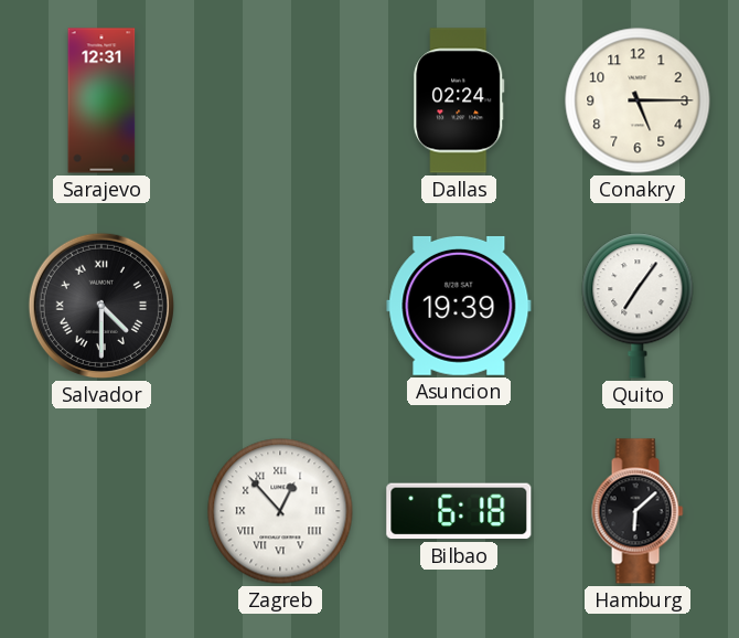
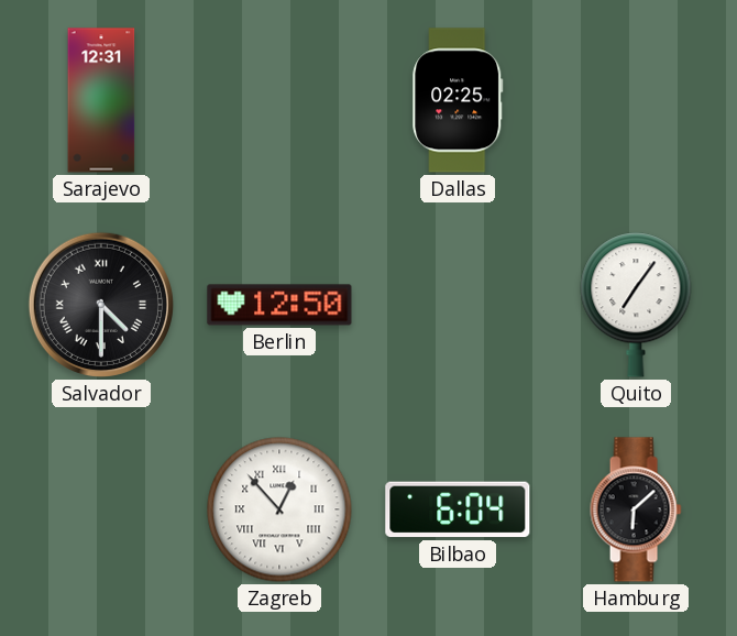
Dallas: 02:24 -> 02:25 (458, 100)
Conakry: 5:15 -> none (638, 100)
Berlin: none -> 12:50 (279, 305)
Asuncion: 19:39 -> none (459, 306)
Bilbao: 6:18 -> 6:04 (458, 509)
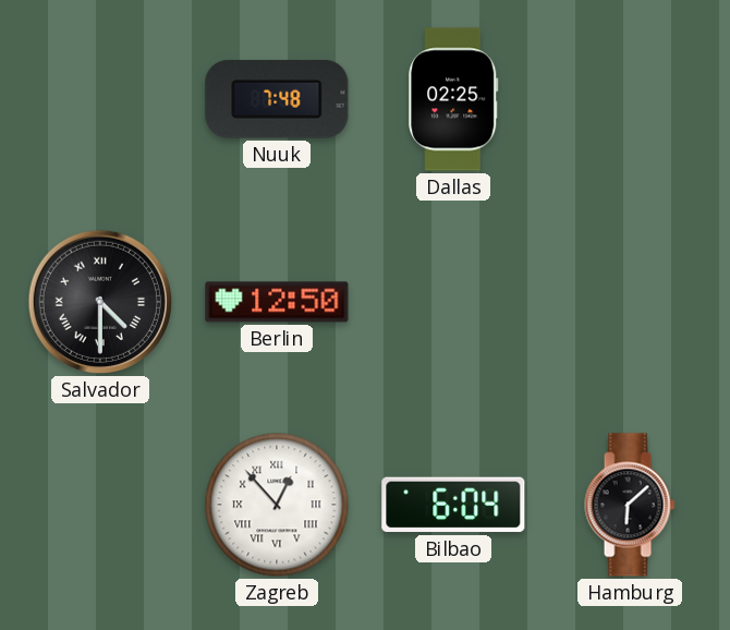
Sarajevo: 12:31 -> none (101, 100)
Nuuk: none -> 7:48 (277, 99)
Quito: 7:06 -> none (636, 305)
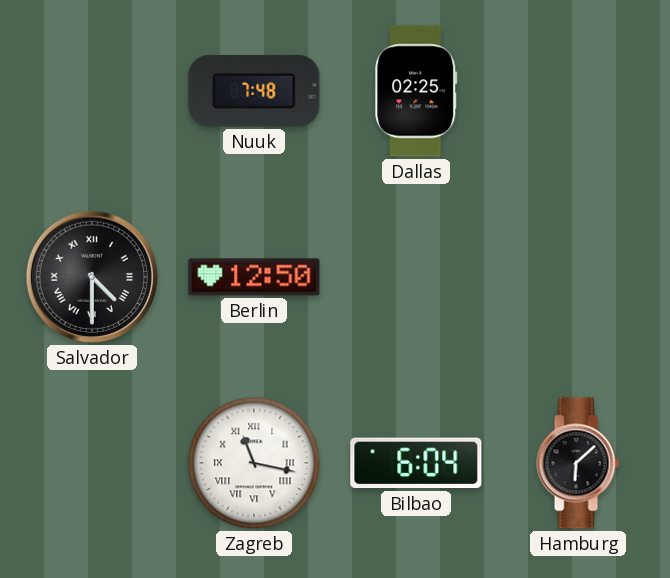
Zagreb: 12:53 -> 11:17 (254, 463)
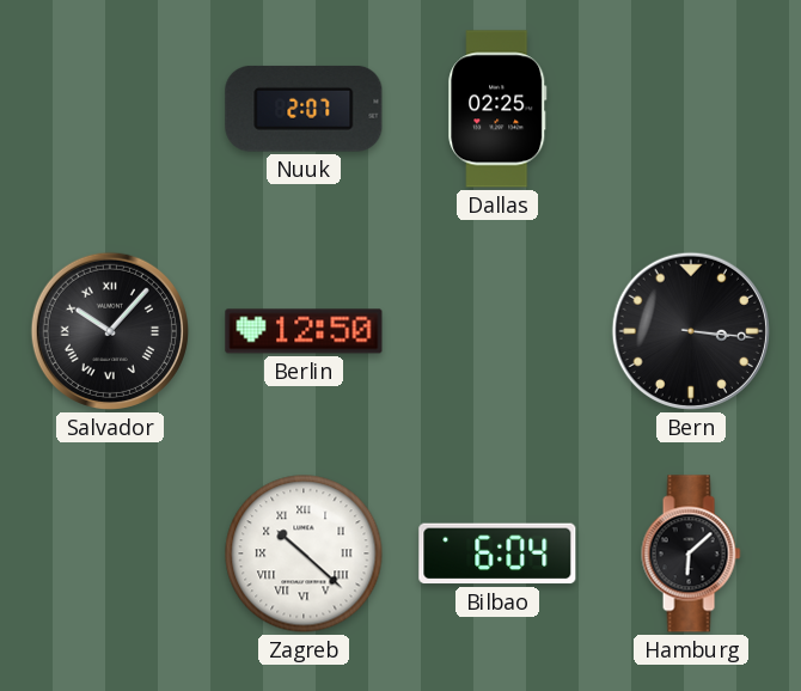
Nuuk: 7:48 -> 2:07 (304, 109)
Salvador: 4:30 -> 10:07 (110, 331)
Bern: none -> 3:16 (691, 331)
Zagreb: 11:17 -> 10:22 (304, 554)
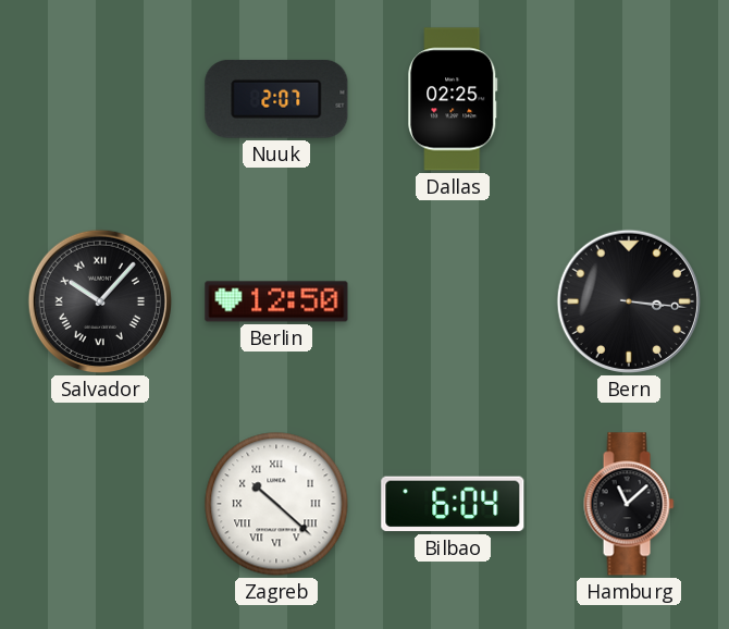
Hamburg: 6:08 -> 11:08 (629, 504)
